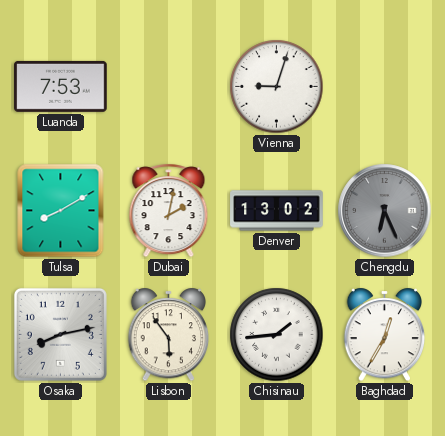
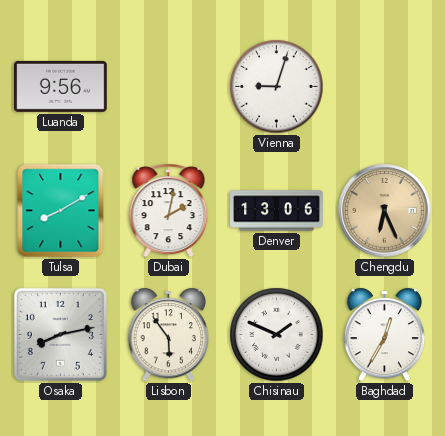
Luanda: 7:53 -> 9:56 (61, 86)
Denver: 13:02 -> 13:06 (277, 211)
Chengdu dial: grey -> champagne (385, 211)
Chisinau: 1:44 -> 1:49 (277, 335)
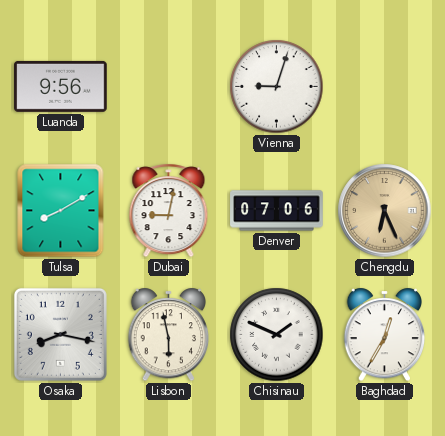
Dubai: 2:02 -> 9:02 (169, 211)
Denver: 13:06 -> 07:06 (277, 211)
Osaka: 8:13 -> 8:17 (60, 334)
Lisbon: 5:54 -> 5:58 (169, 335)
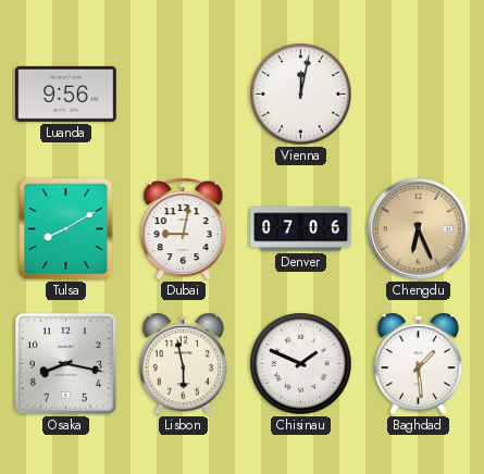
Vienna: 9:03 -> 12:02 (301, 95)
Baghdad: 12:35 -> 1:29 (419, 364)
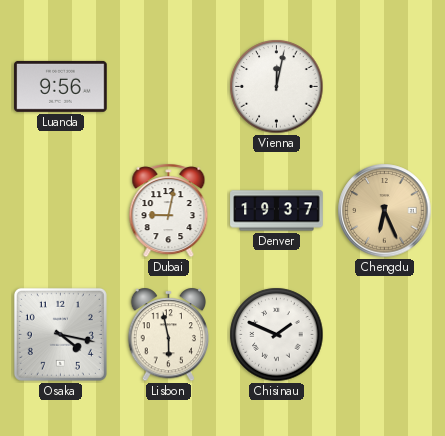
Tulsa: 8:10 -> none (66, 229)
Denver: 07:06 -> 19:37 (277, 211)
Osaka: 8:17 -> 4:17 (60, 334)
Baghdad: 1:29 -> none (419, 364)
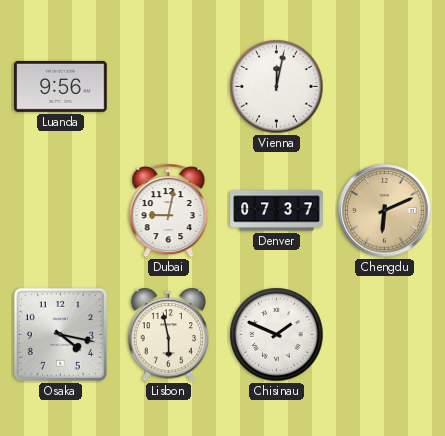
Denver: 19:37 -> 07:37 (277, 211)
Chengdu: 6:26 -> 6:11 (385, 211)
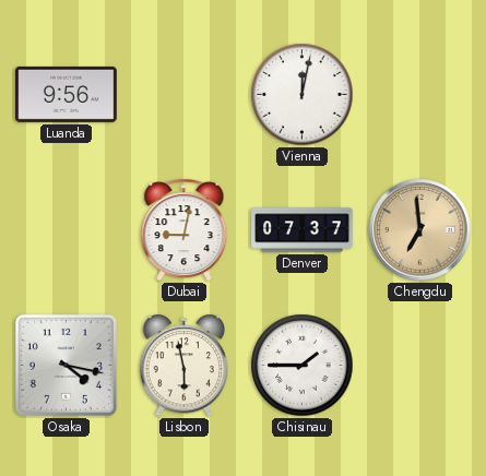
Chengdu: 6:11 -> 6:59 (420, 230)
Chisinau: 1:49 -> 1:45 (303, 366)
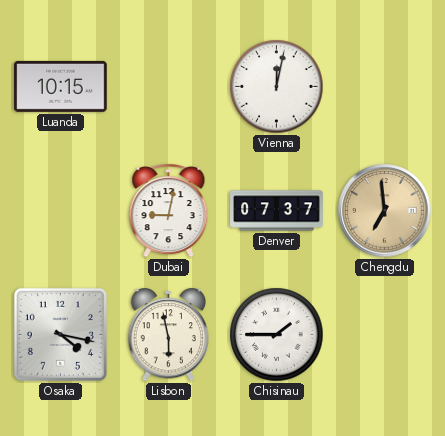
Luanda: 9:56 -> 10:15 (61, 86)
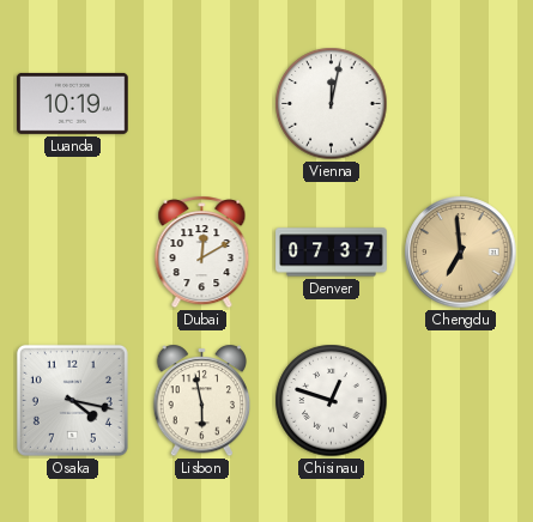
Luanda: 10:15 -> 10:19 (73, 103)
Dubai: 9:02 -> 12:10 (202, 253)
Chisinau: 1:45 -> 12:48 (332, 401)
